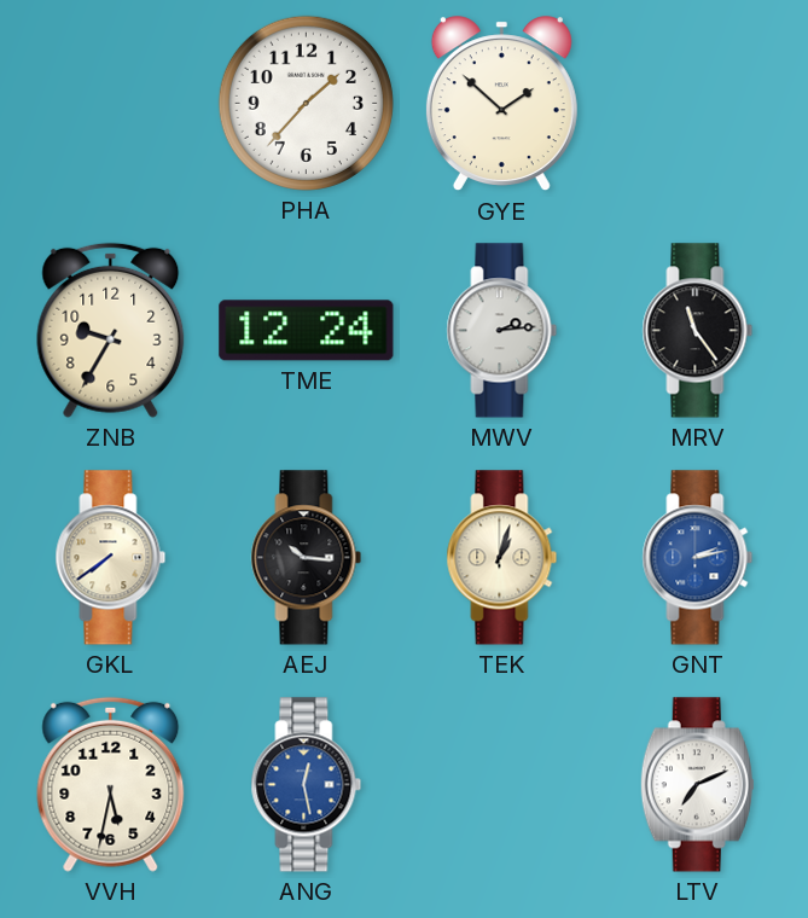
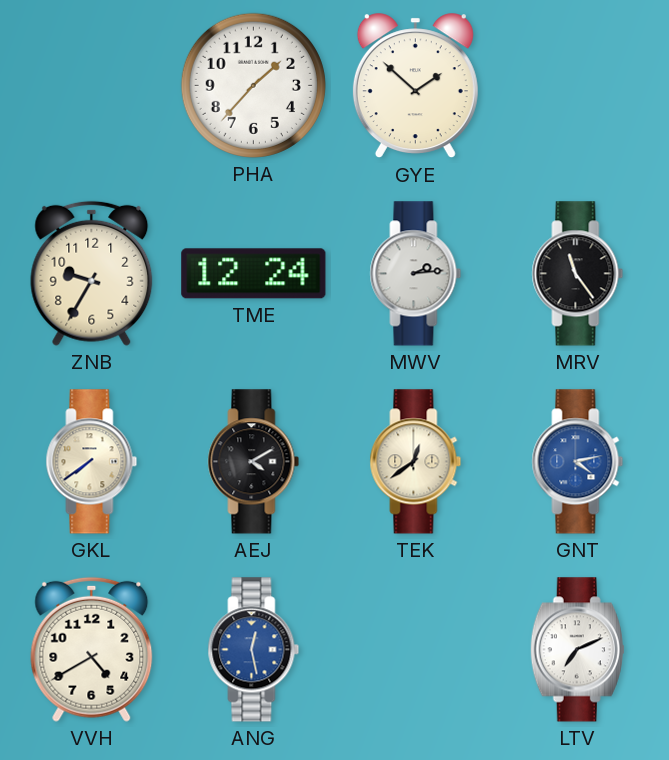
AEJ: 10:16 -> 4:10 (254, 462)
TEK: 1:03 -> 12:39 (416, 462)
GNT: 2:13 -> 4:13 (578, 462)
VVH: 5:32 -> 4:40 (92, 649)
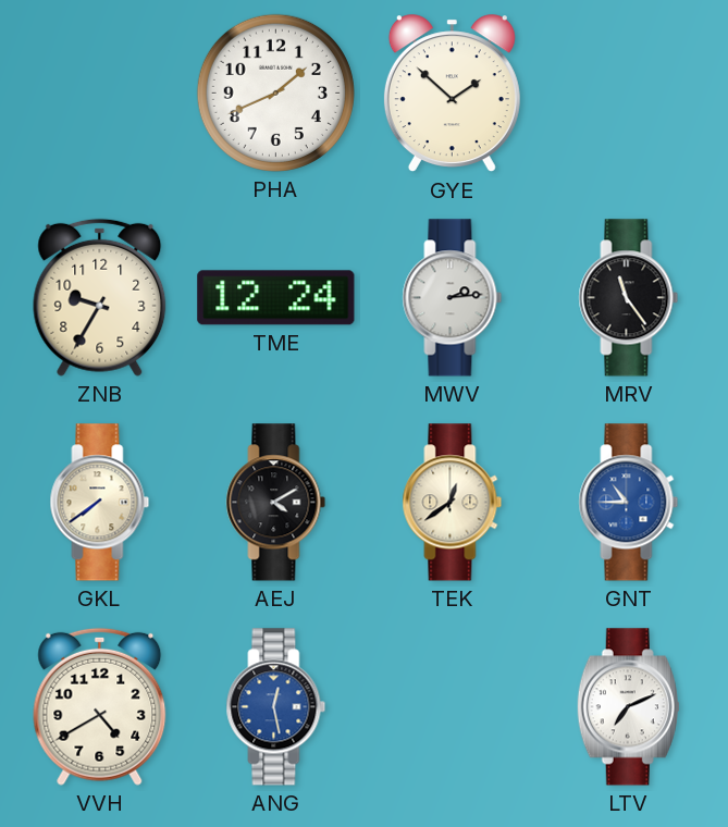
PHA: 1:37 -> 1:41 (275, 92)
GNT: 4:13 -> 10:45 (629, 503)
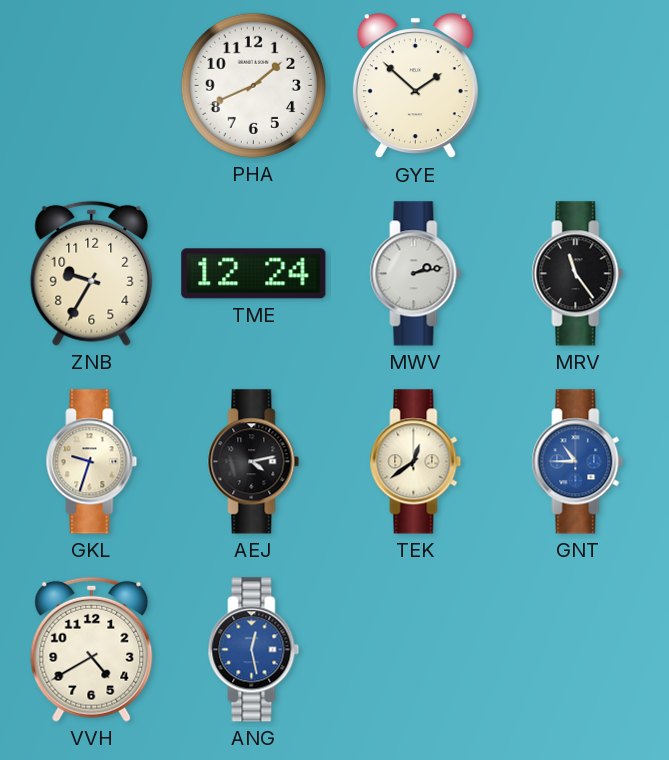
MWV: 2:14 -> 2:13 (416, 274)
GKL: 7:39 -> 9:33 (92, 462)
AEJ: 4:10 -> 4:13 (254, 462)
LTV: 7:11 -> none (628, 707)
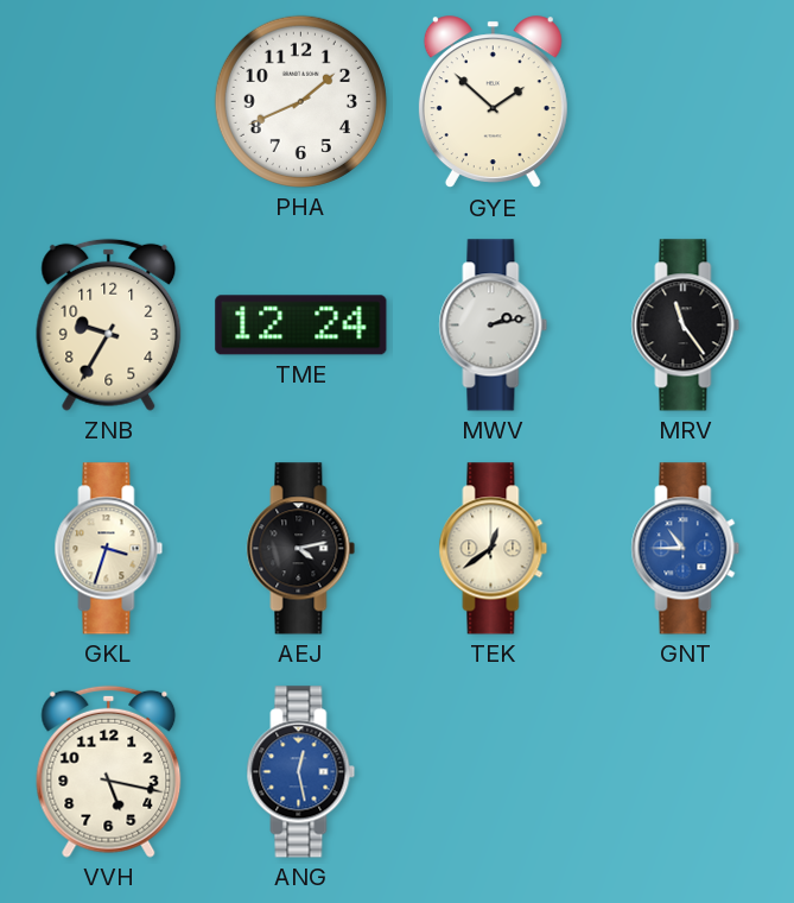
GKL: 9:33 -> 3:33 (109, 549)
VVH: 4:40 -> 5:17 (109, 771)
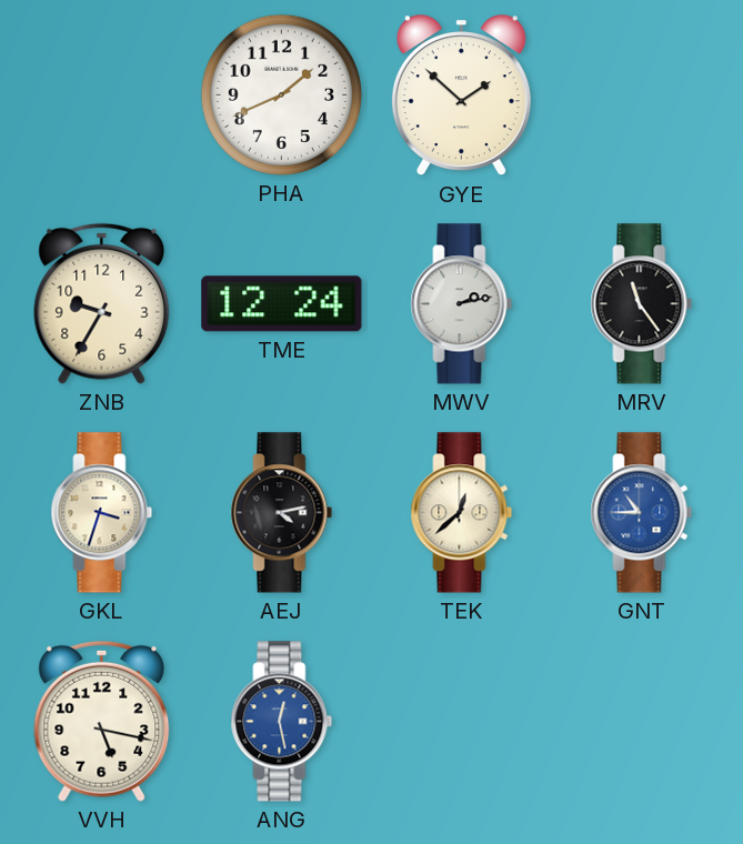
TEK: 12:39 -> 12:38 (462, 513)
